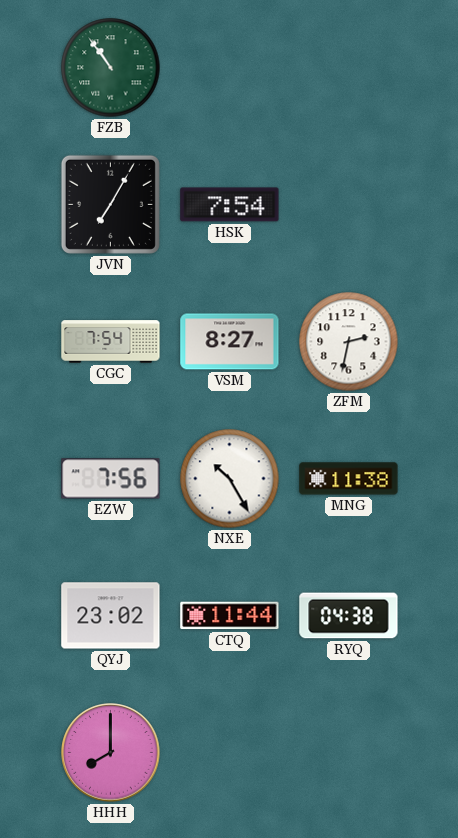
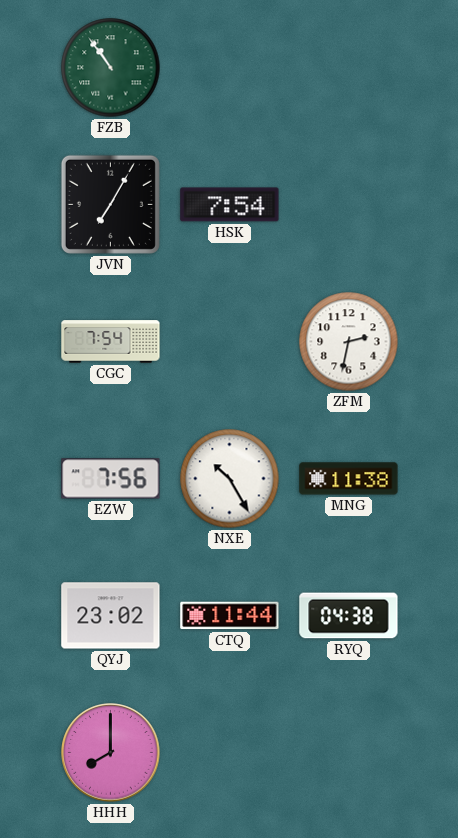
VSM: 8:27 -> none (230, 342)
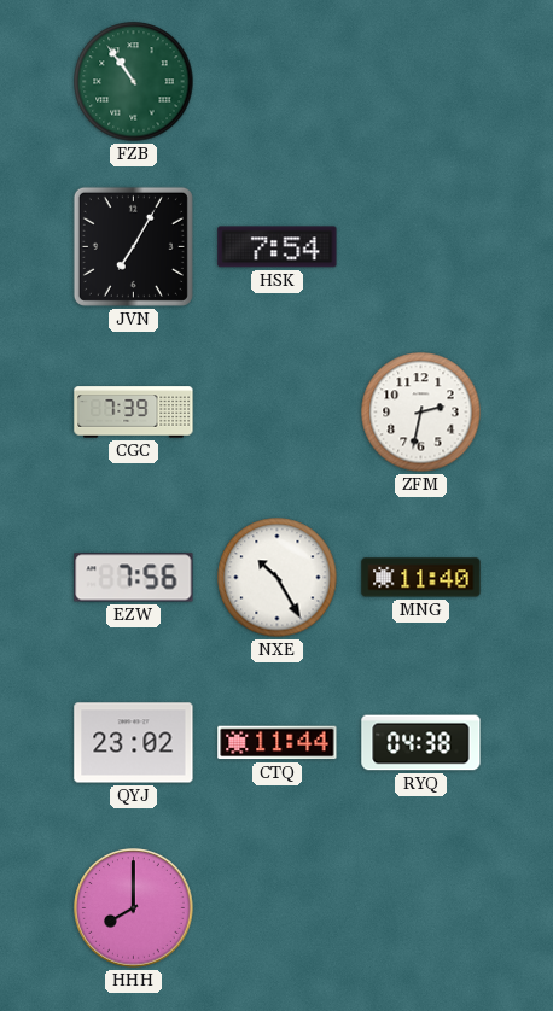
CGC: 7:54 -> 7:39 (134, 413)
MNG: 11:38 -> 11:40 (421, 578)
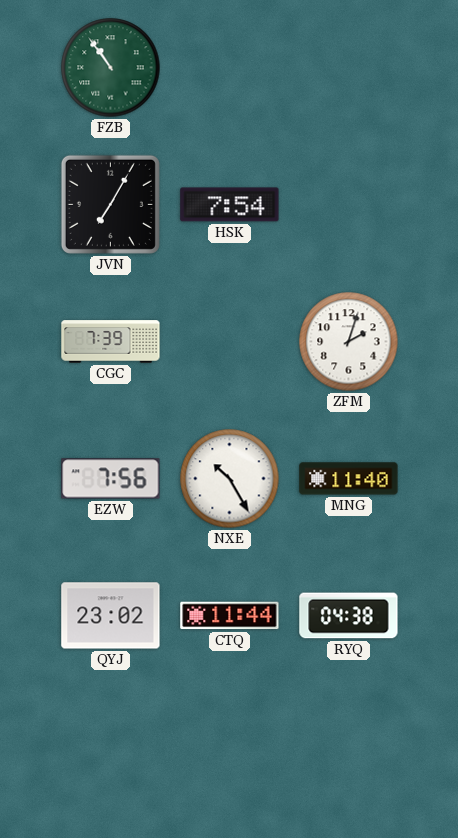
ZFM: 2:32 -> 2:03 (349, 342)
HHH: 8:00 -> none (134, 908)
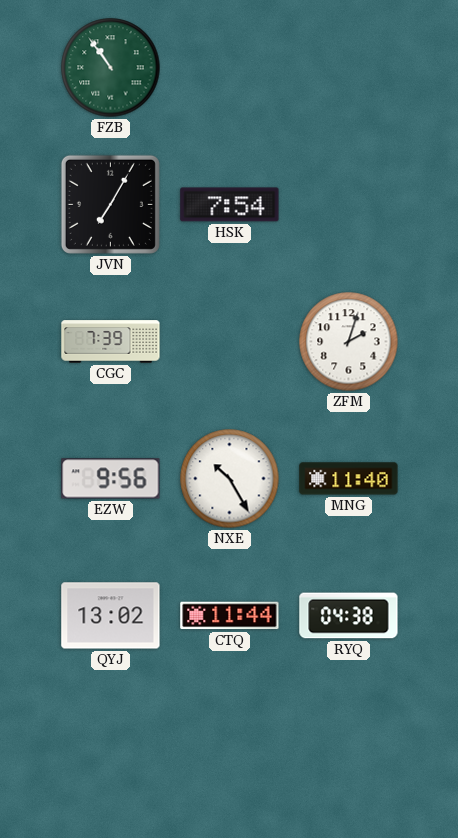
EZW: 7:56 -> 9:56 (111, 479)
QYJ: 23:02 -> 13:02 (111, 616)
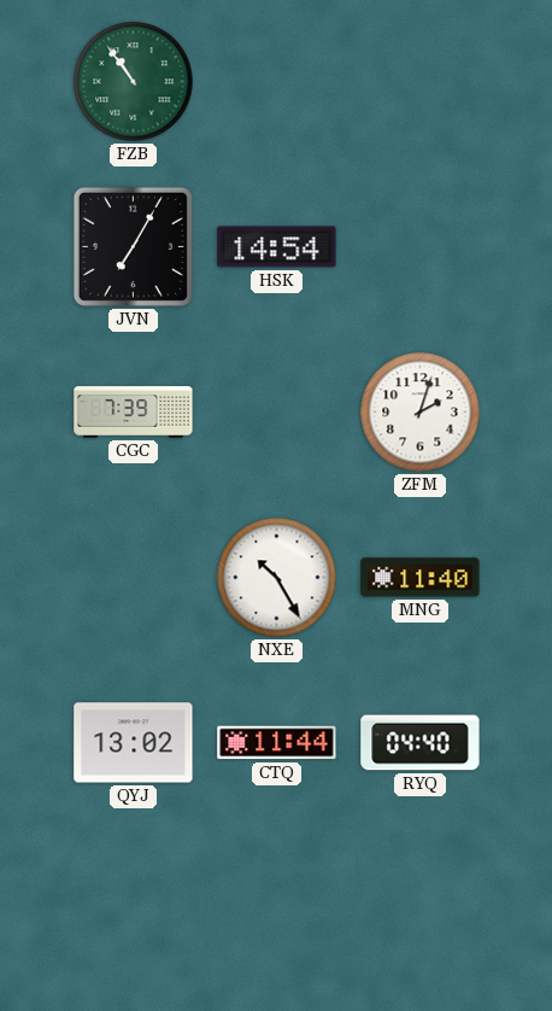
HSK: 7:54 -> 14:54 (277, 247)
EZW: 9:56 -> none (111, 479)
RYQ: 04:38 -> 04:40 (421, 743)
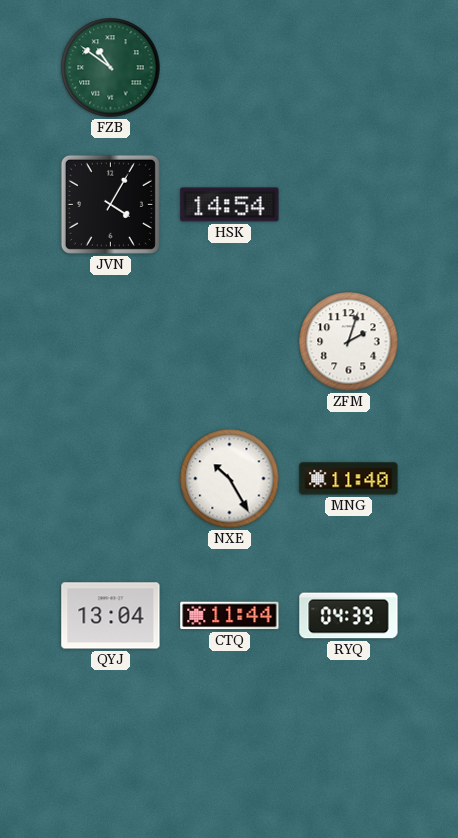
FZB: 10:54 -> 10:51 (111, 68)
JVN: 7:05 -> 4:05 (110, 204)
CGC: 7:39 -> none (134, 413)
QYJ: 13:02 -> 13:04 (111, 616)
RYQ: 04:40 -> 04:39 (349, 616)
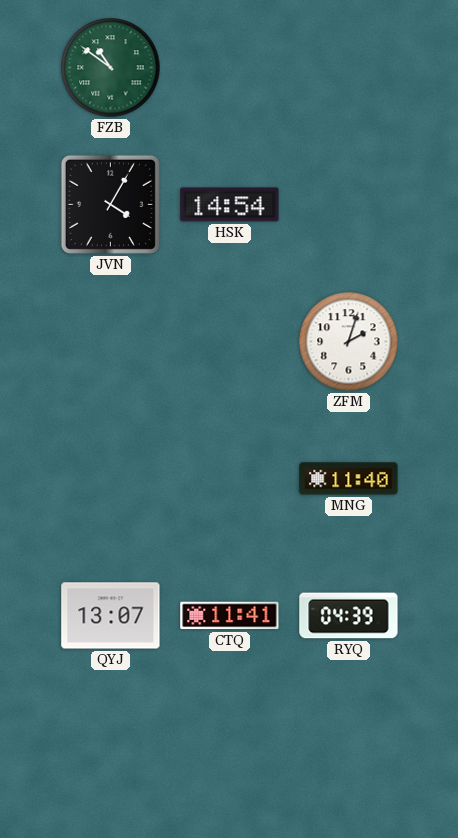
NXE: 10:25 -> none (230, 479)
QYJ: 13:04 -> 13:07 (111, 616)
CTQ: 11:44 -> 11:41 (230, 616)
